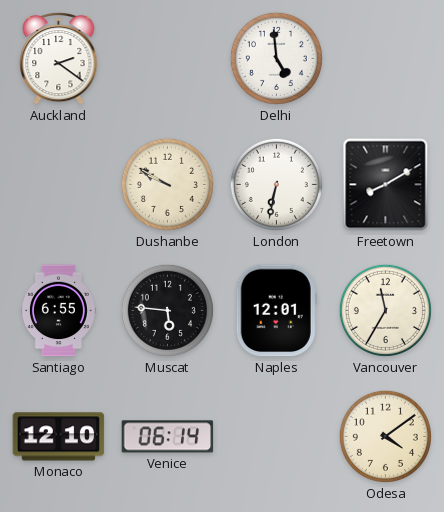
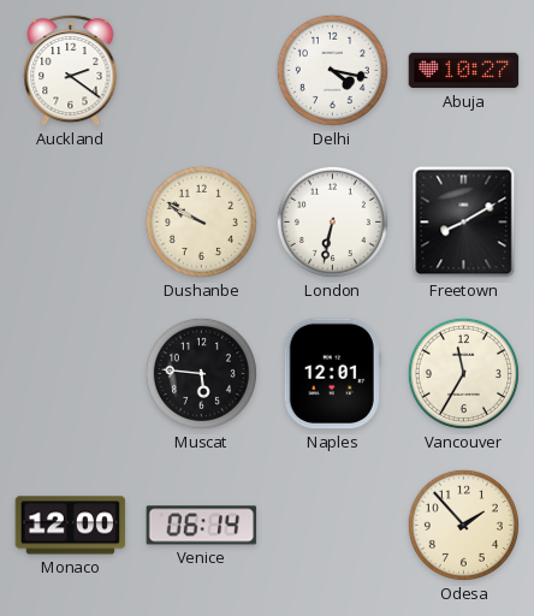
Delhi: 4:59 -> 4:17 (332, 70)
Abuja: none -> 10:27 (464, 71)
Santiago: 6:55 -> none (58, 311)
Monaco: 12:10 -> 12:00 (71, 526)
Odesa: 4:09 -> 1:53 (463, 525)
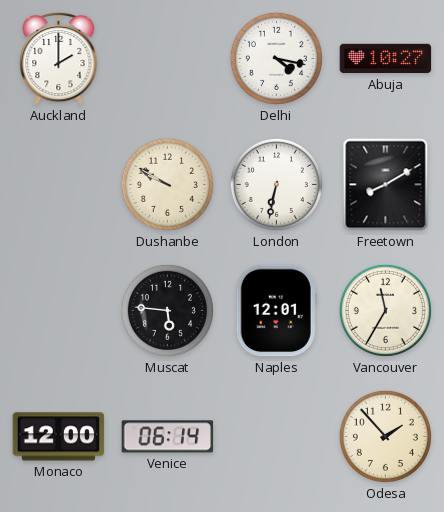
Auckland: 2:21 -> 2:00 (59, 58)
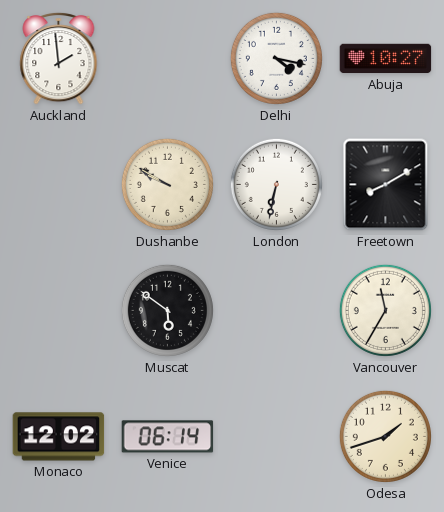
Auckland: 2:00 -> 1:59 (59, 58)
Muscat: 5:46 -> 5:51 (167, 310)
Naples: 12:01 -> none (276, 311)
Monaco: 12:00 -> 12:02 (59, 437)
Odesa: 1:53 -> 1:42 (385, 436)
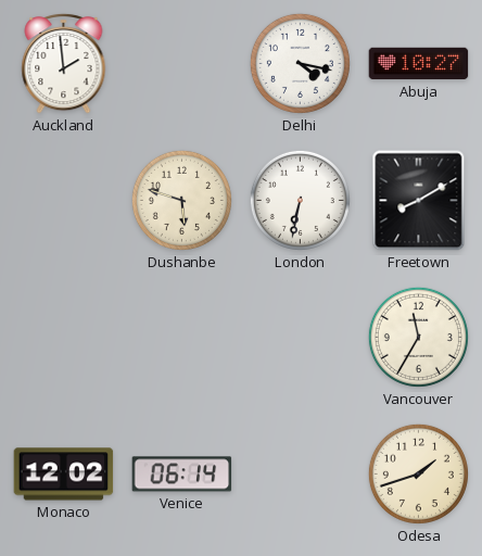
Dushanbe: 9:50 -> 5:48 (181, 200)
Muscat: 5:51 -> none (167, 310)
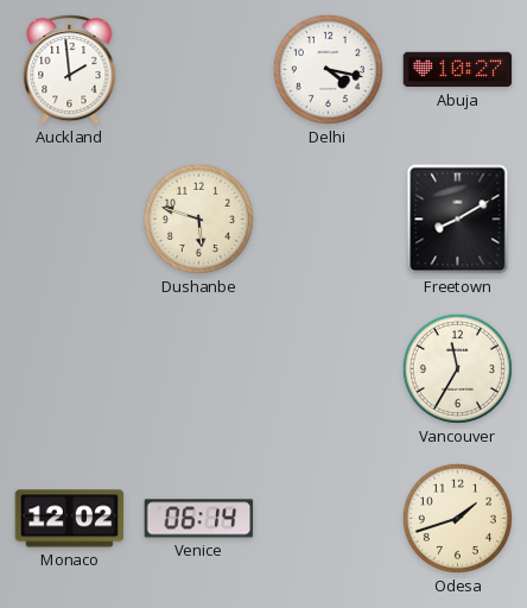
London: 6:32 -> none (300, 200)
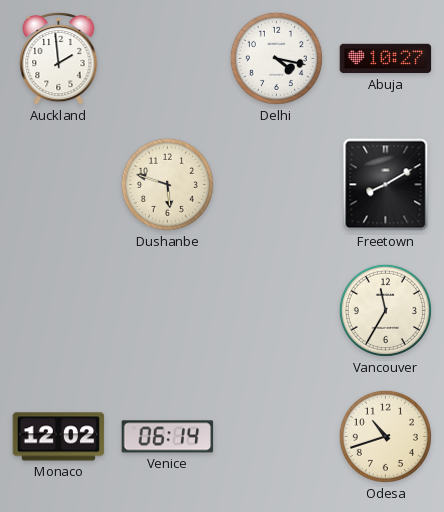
Odesa: 1:42 -> 10:42 (385, 436)
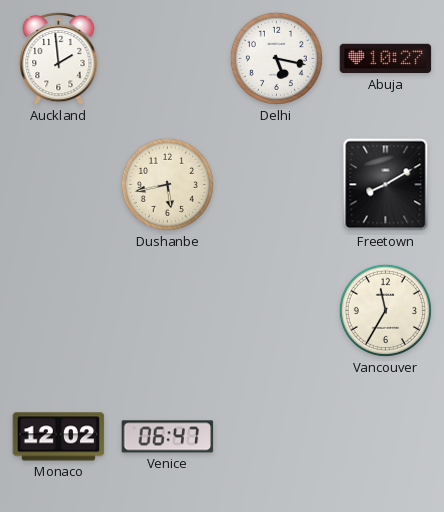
Delhi: 4:17 -> 5:17 (276, 58)
Dushanbe: 5:48 -> 5:43 (167, 184)
Venice: 06:14 -> 06:47 (168, 437)
Odesa: 10:42 -> none (385, 436)
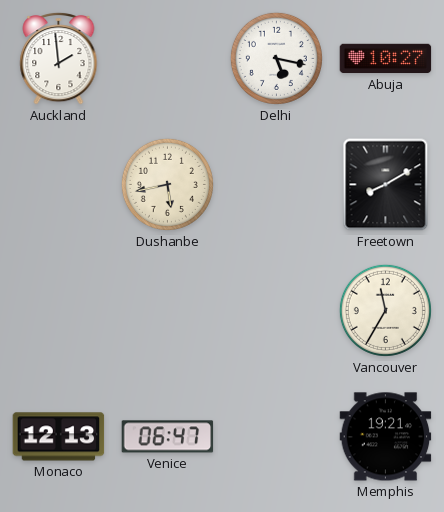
Monaco: 12:02 -> 12:13 (59, 437)
Memphis: none -> 19:21 (386, 437)
